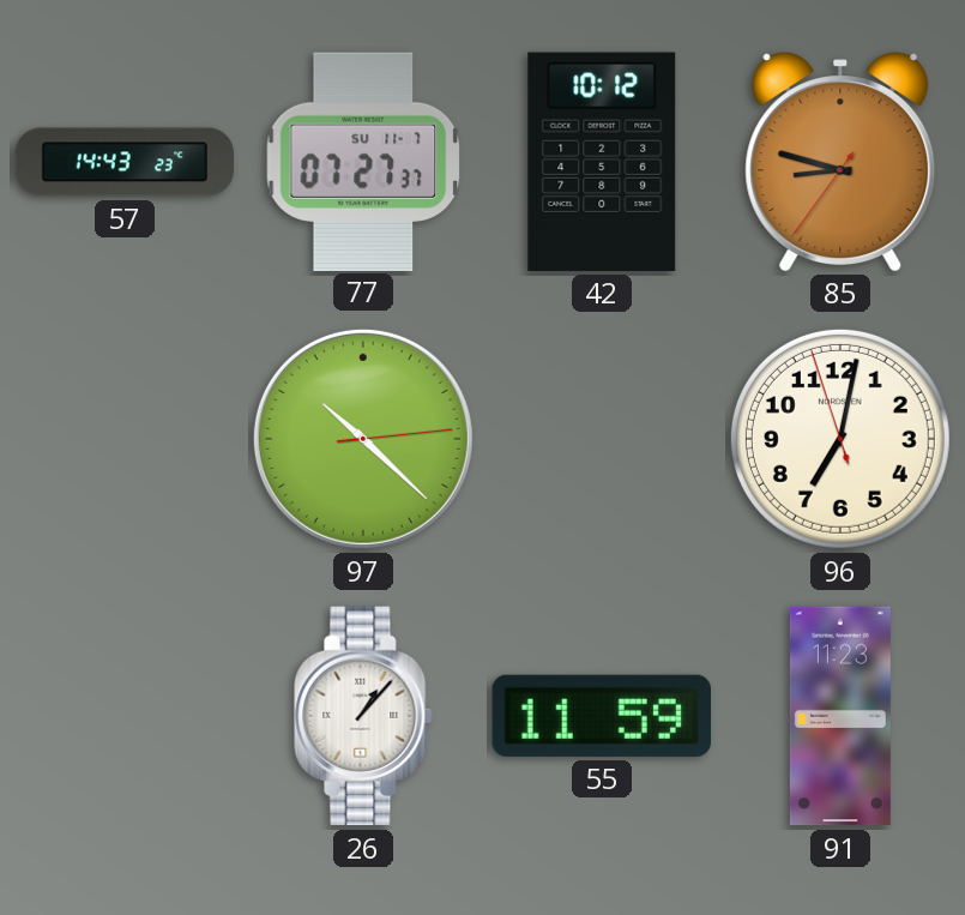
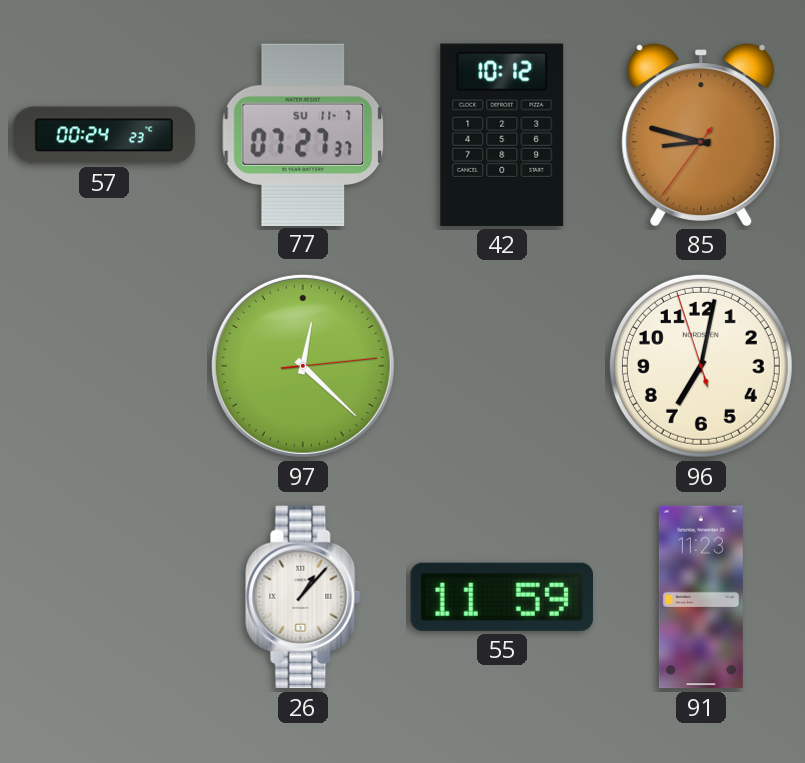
57: 14:43 -> 00:24 (104, 135)
97: 10:22 -> 12:22 (303, 366)
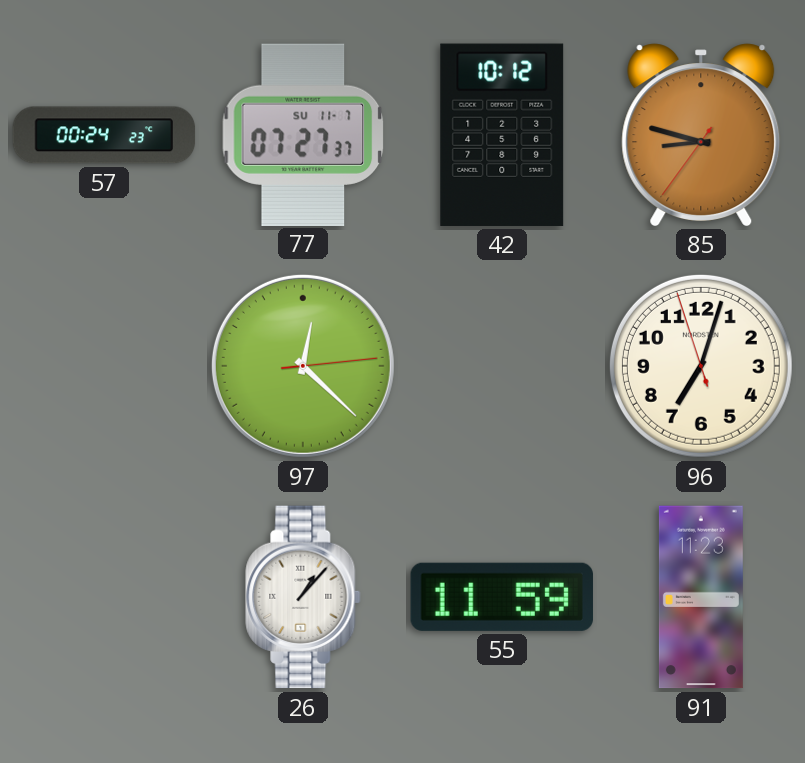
96: 7:01 -> 7:02 (701, 366)
